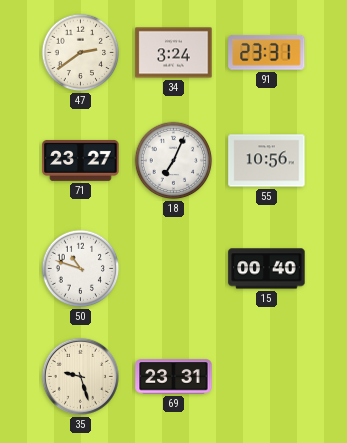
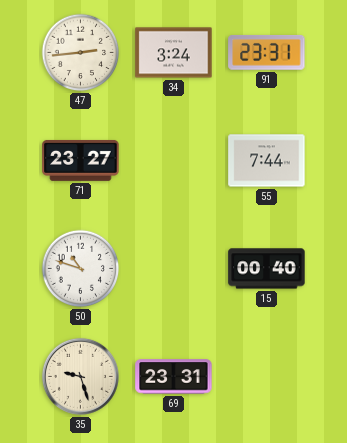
47: 2:39 -> 2:44 (81, 53)
18: 7:04 -> none (174, 161)
55: 10:56 -> 7:44 (267, 161)
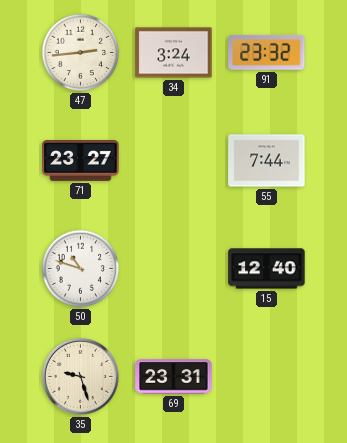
91: 23:31 -> 23:32 (267, 53)
15: 00:40 -> 12:40 (267, 269)
